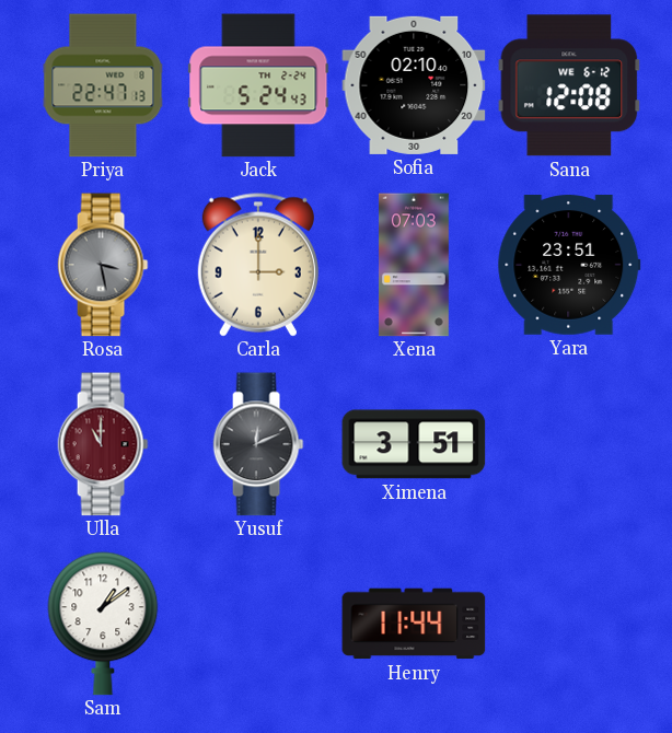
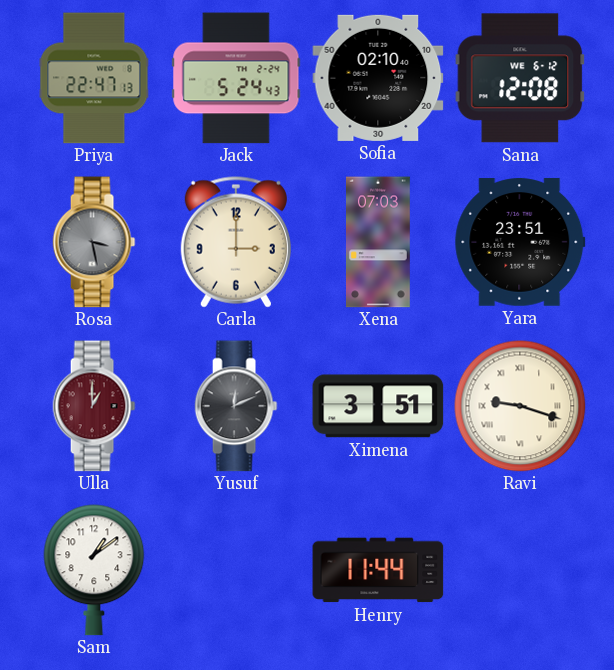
Ulla: 11:00 -> 1:00 (94, 406)
Ravi: none -> 9:18 (520, 406)
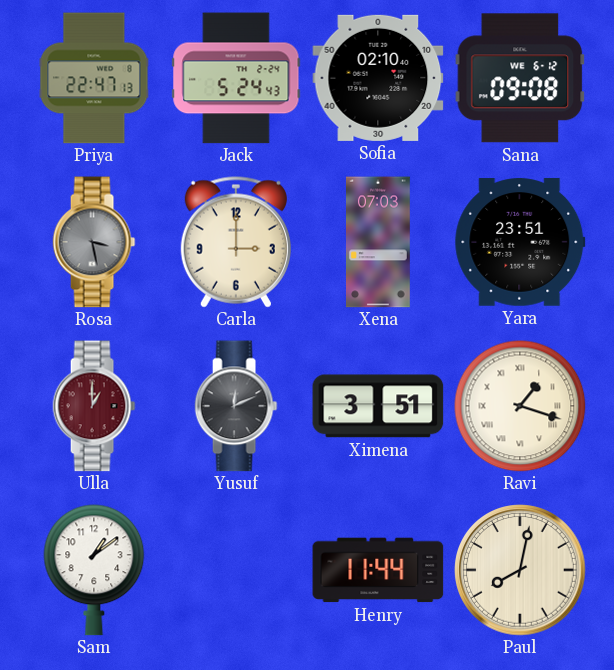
Sana: 12:08 -> 09:08 (520, 78)
Ravi: 9:18 -> 1:18 (520, 406)
Paul: none -> 8:02 (520, 570)
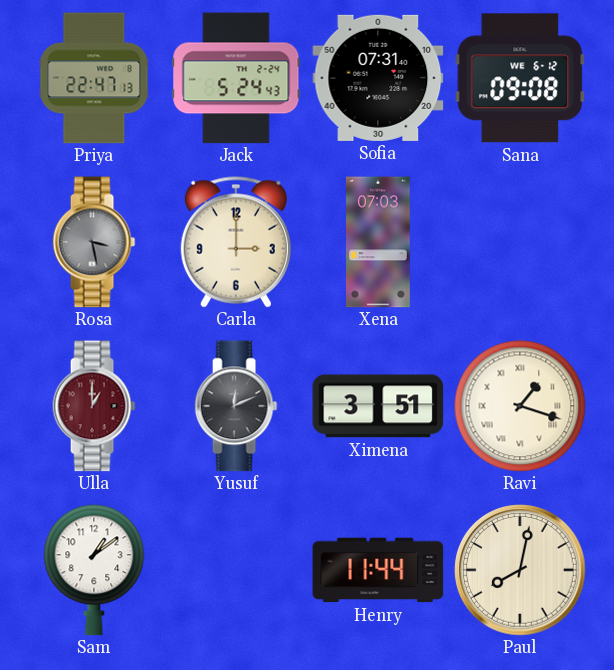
Sofia: 02:10 -> 07:31 (378, 78)
Yara: 23:51 -> none (520, 242)
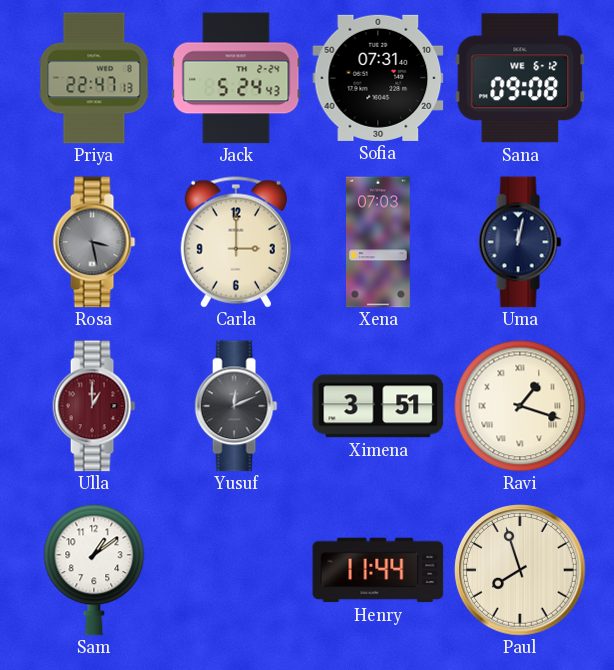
Uma: none -> 12:02 (520, 242)
Paul: 8:02 -> 7:57 (520, 570)
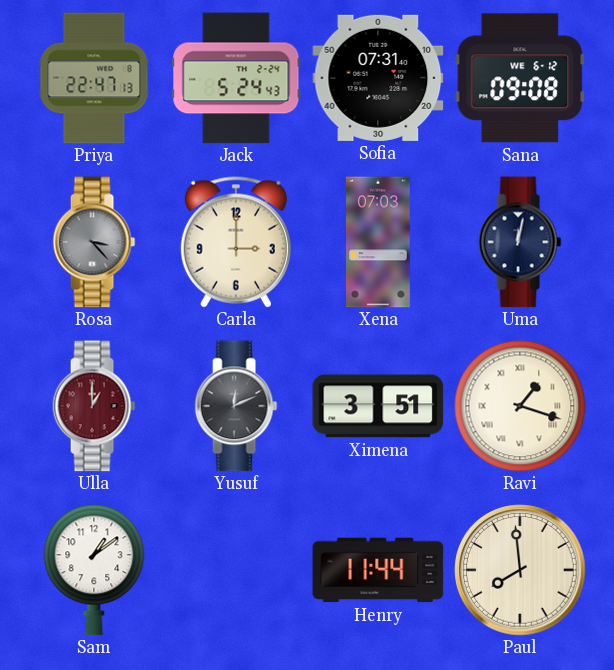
Rosa: 3:28 -> 3:23 (94, 242)
Paul: 7:57 -> 7:59 (520, 570)
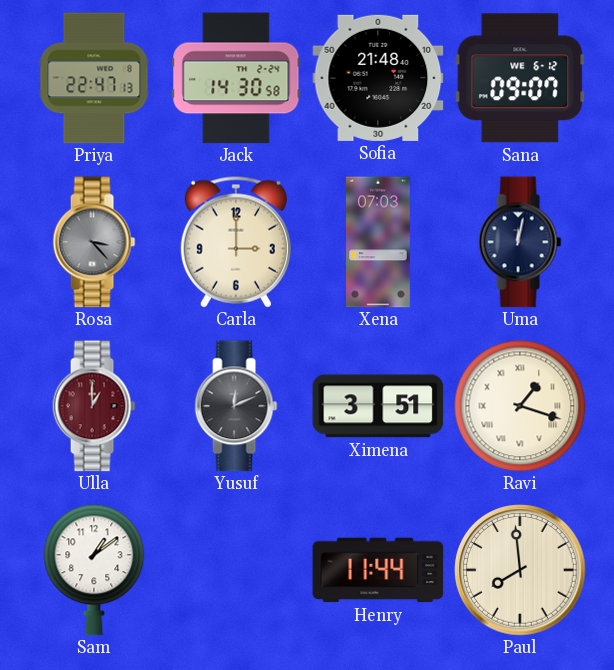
Jack: 5:24 -> 14:30 (236, 78)
Sofia: 07:31 -> 21:48 (378, 78)
Sana: 09:08 -> 09:07 (520, 78)
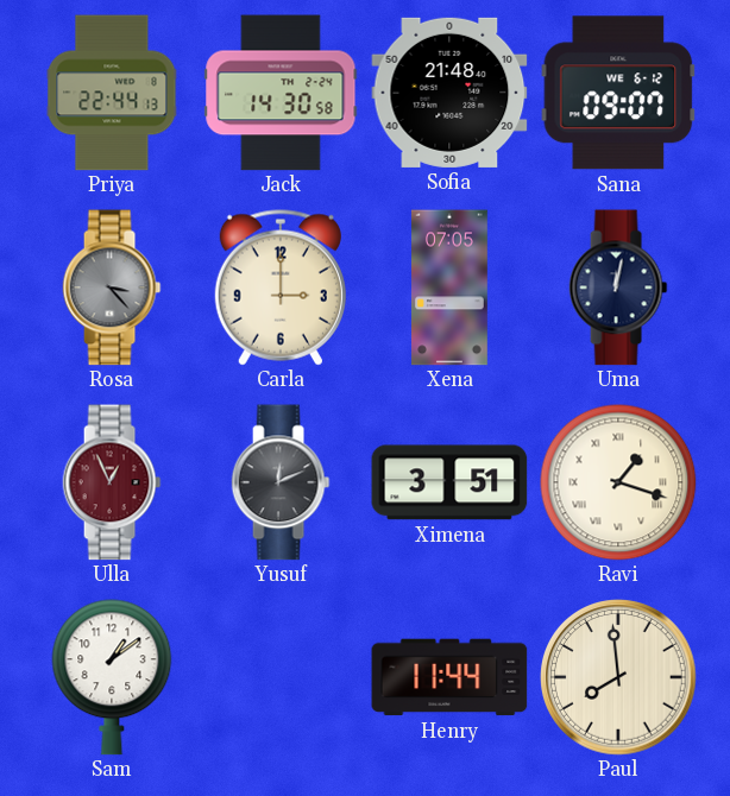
Priya: 22:47 -> 22:44 (112, 93)
Xena: 07:03 -> 07:05 (451, 288)
Ulla: 1:00 -> 12:56 (112, 482)
